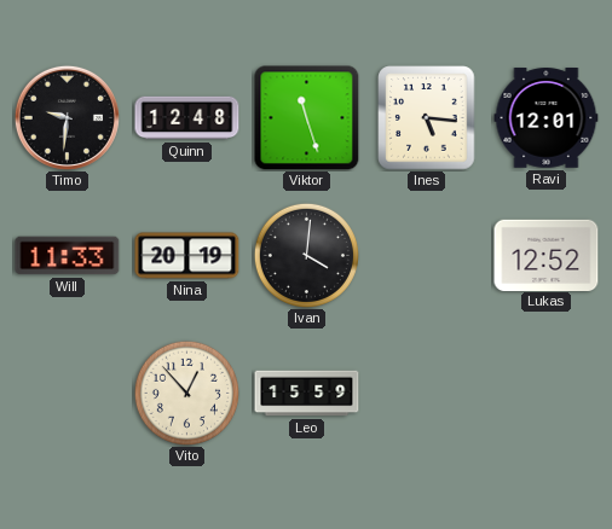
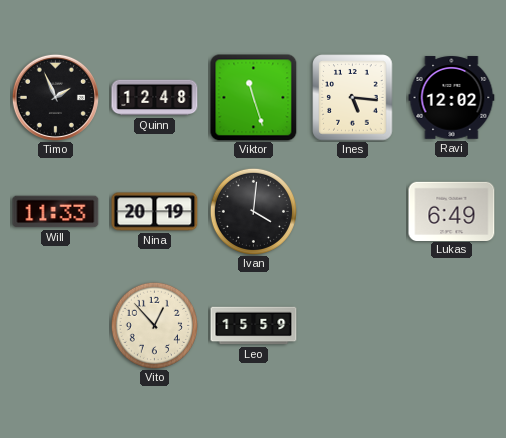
Timo: 9:31 -> 1:56 (55, 97)
Ravi: 12:01 -> 12:02 (452, 98)
Lukas: 12:52 -> 6:49 (452, 211)
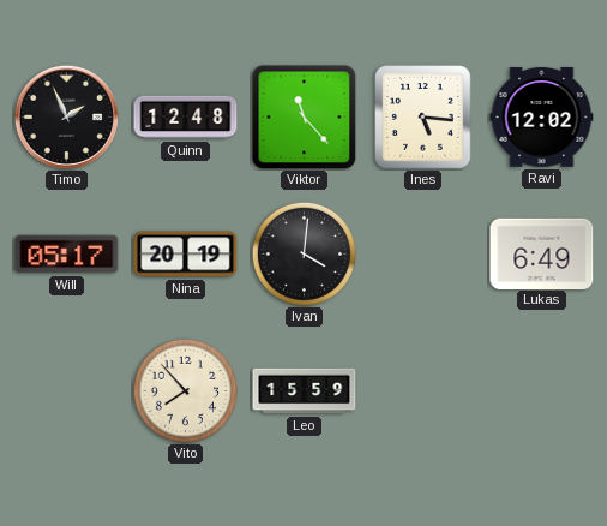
Viktor: 11:27 -> 11:23 (305, 118)
Will: 11:33 -> 05:17 (67, 255)
Vito: 12:53 -> 7:53 (185, 390)
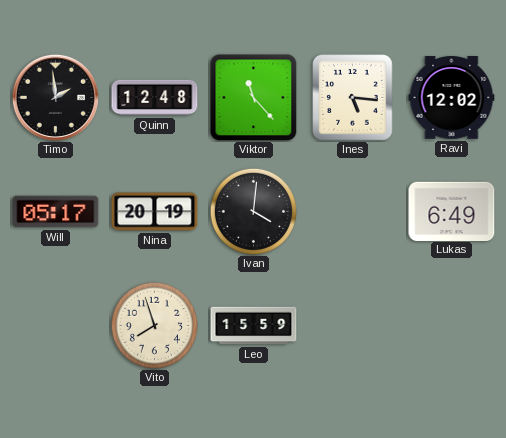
Timo: 1:56 -> 1:59 (55, 97)
Vito: 7:53 -> 7:57 (154, 325)
